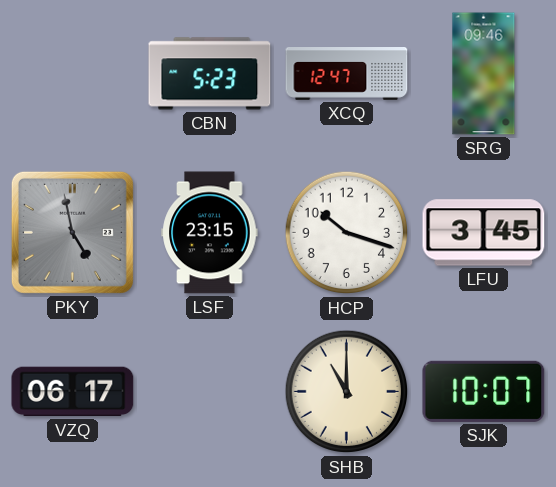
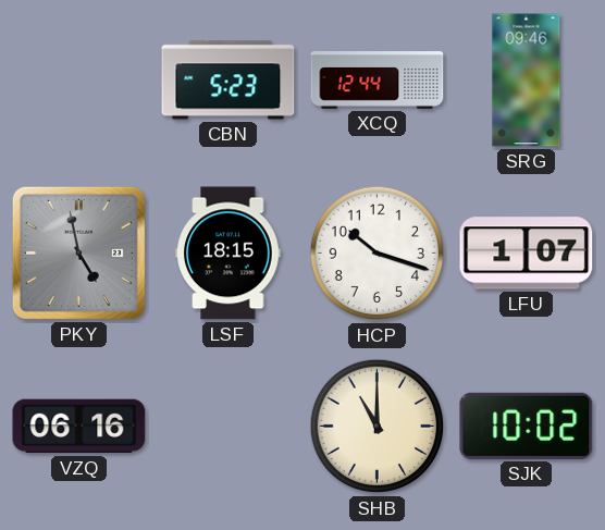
XCQ: 12:47 -> 12:44 (378, 81)
LSF: 23:15 -> 18:15 (229, 254)
LFU: 3:45 -> 1:07 (527, 254)
VZQ: 06:17 -> 06:16 (79, 427)
SJK: 10:07 -> 10:02 (527, 426)
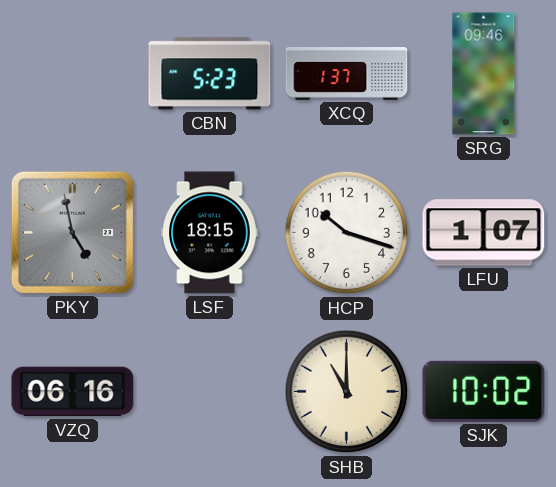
XCQ: 12:44 -> 1:37 (347, 74)
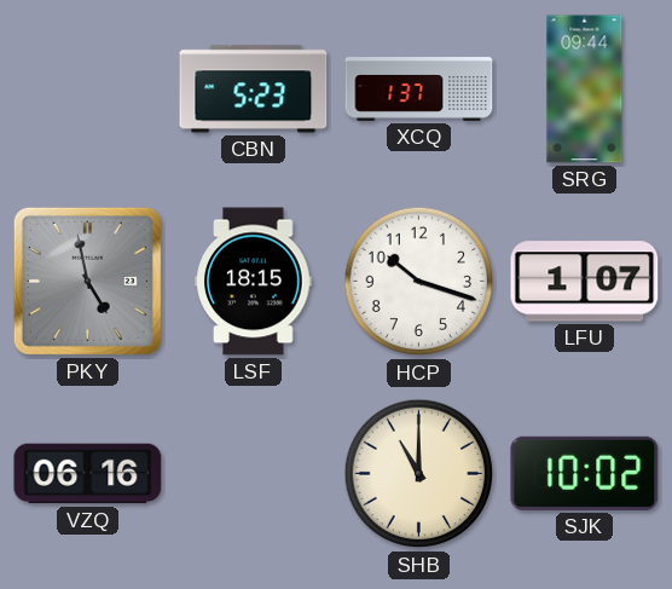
SRG: 09:46 -> 09:44 (585, 89)
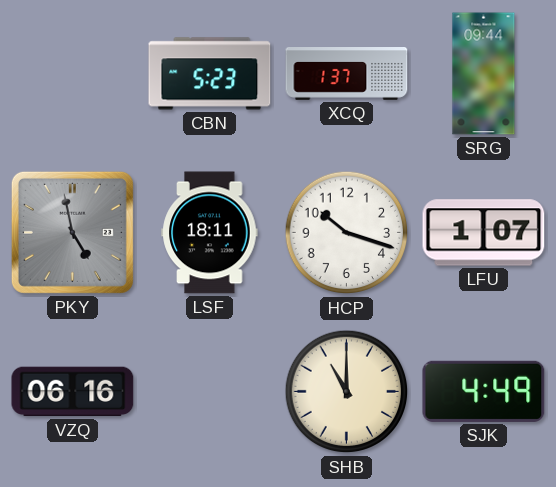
LSF: 18:15 -> 18:11 (210, 233)
SJK: 10:02 -> 4:49 (484, 391)
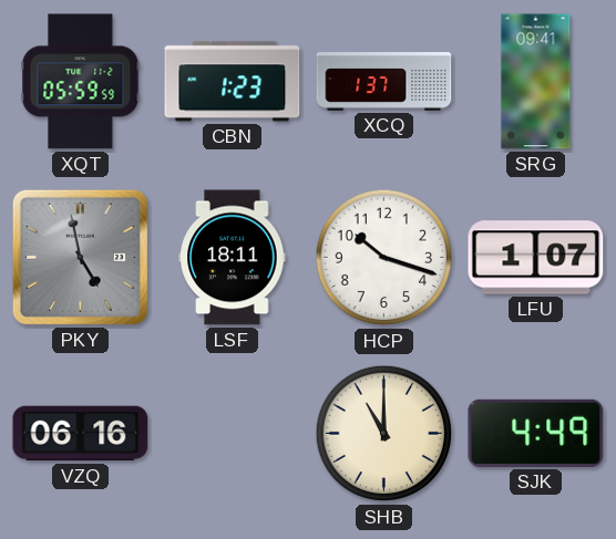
XQT: none -> 05:59 (81, 82)
CBN: 5:23 -> 1:23 (233, 82)
SRG: 09:44 -> 09:41 (536, 82)
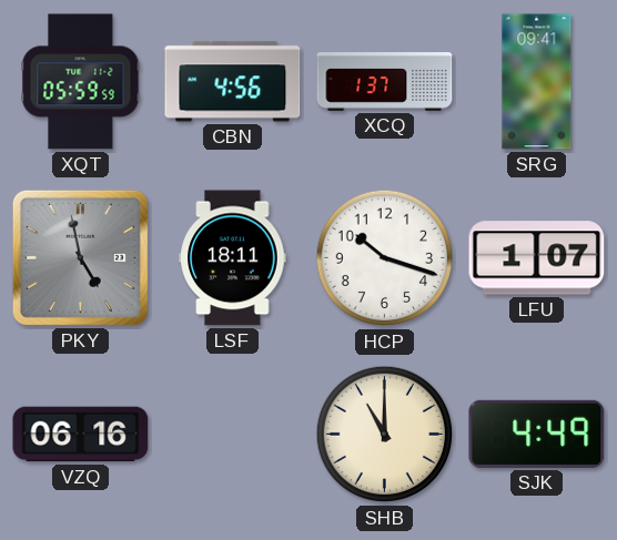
CBN: 1:23 -> 4:56 (233, 82)
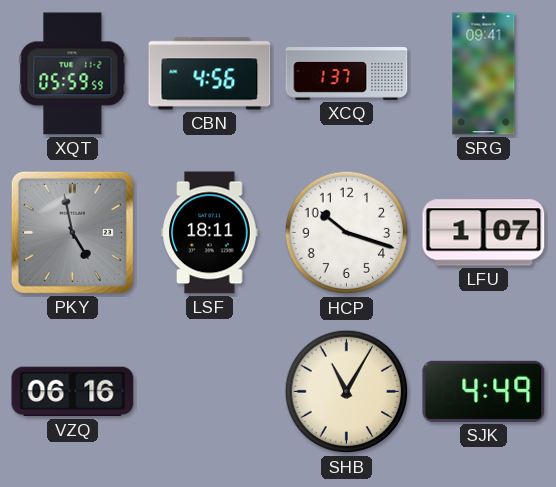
SHB: 11:00 -> 11:05 (347, 392)
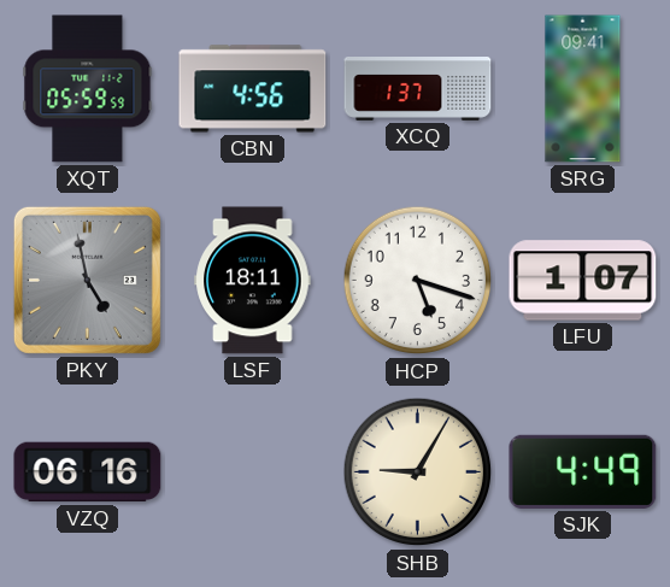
HCP: 10:18 -> 5:18 (418, 281)
SHB: 11:05 -> 9:05 (418, 472)
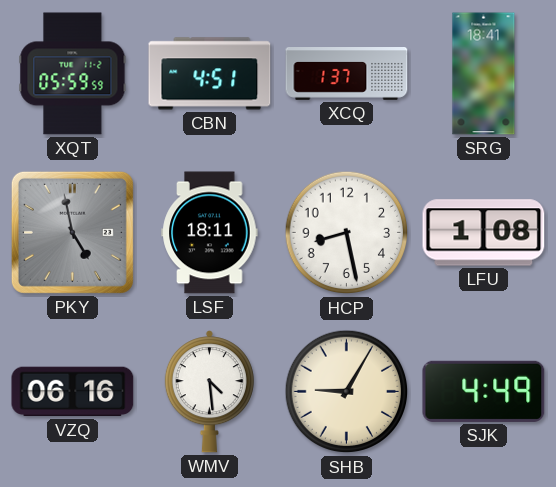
CBN: 4:56 -> 4:51 (210, 74)
SRG: 09:41 -> 18:41 (484, 74)
HCP: 5:18 -> 8:28 (347, 233)
LFU: 1:07 -> 1:08 (484, 233)
WMV: none -> 4:29 (209, 392)
